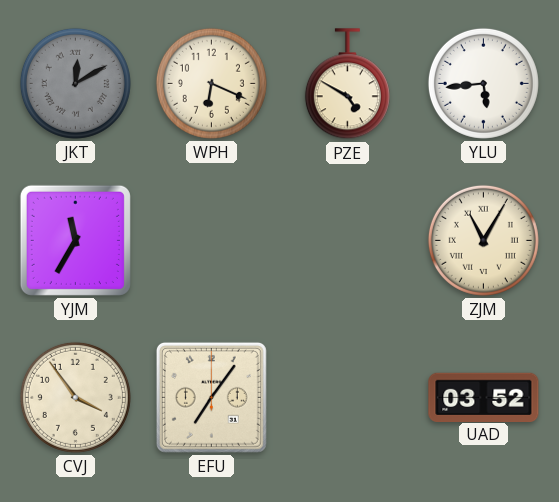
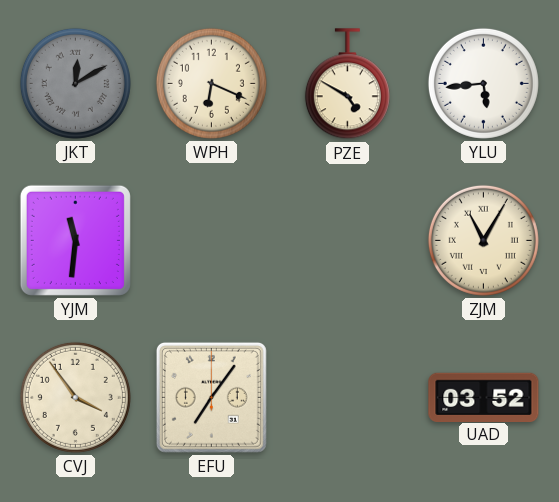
YJM: 11:35 -> 11:31 (75, 240)
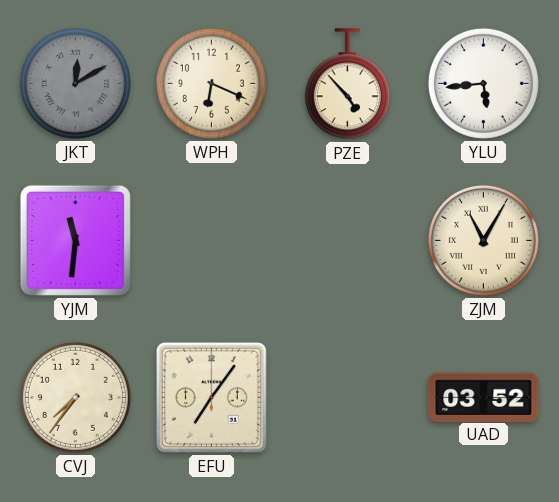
PZE: 4:50 -> 4:53 (347, 84)
CVJ: 3:54 -> 7:36 (75, 397)
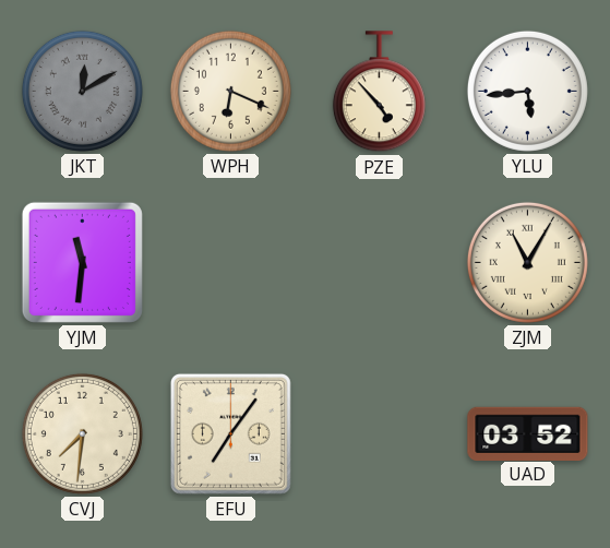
CVJ: 7:36 -> 7:31 (82, 433)
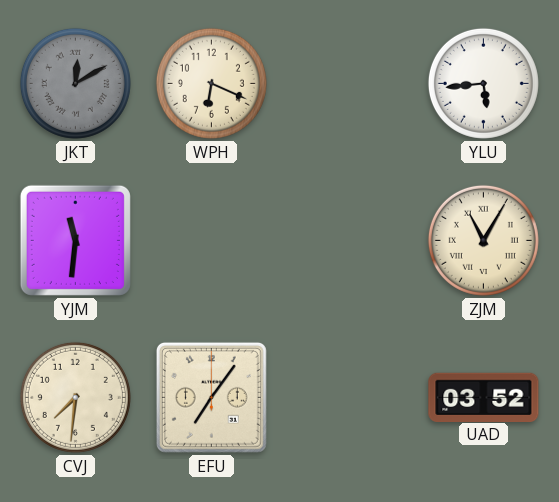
PZE: 4:53 -> none (379, 92)
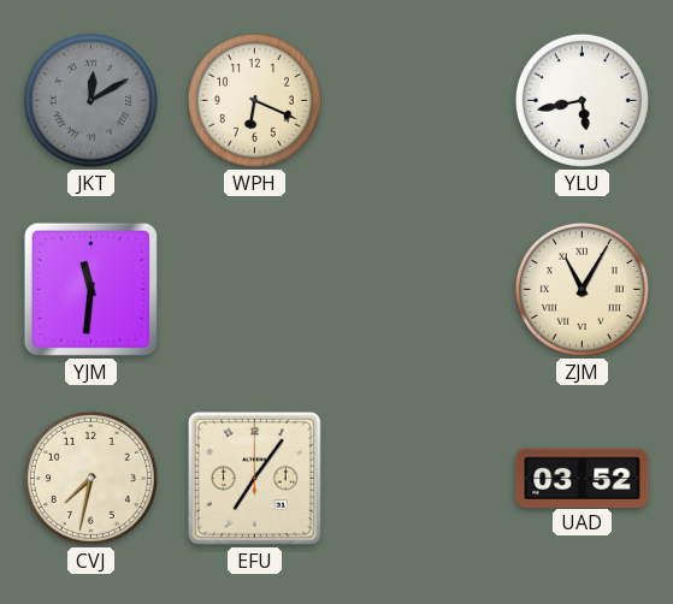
YLU: 5:44 -> 5:43 (582, 100)
CVJ: 7:31 -> 7:32 (90, 478)
